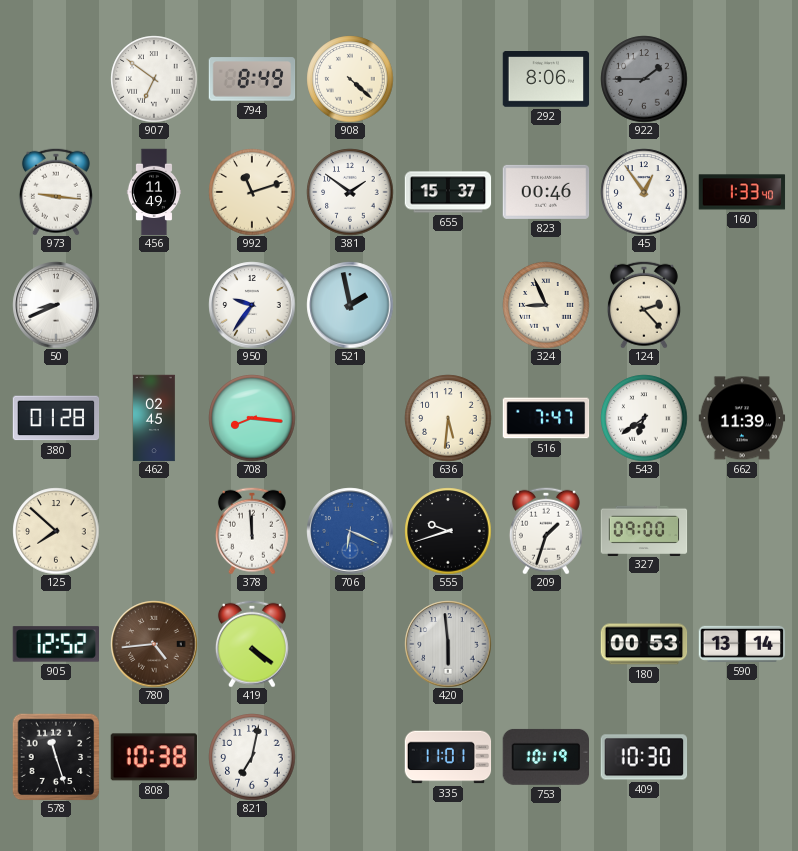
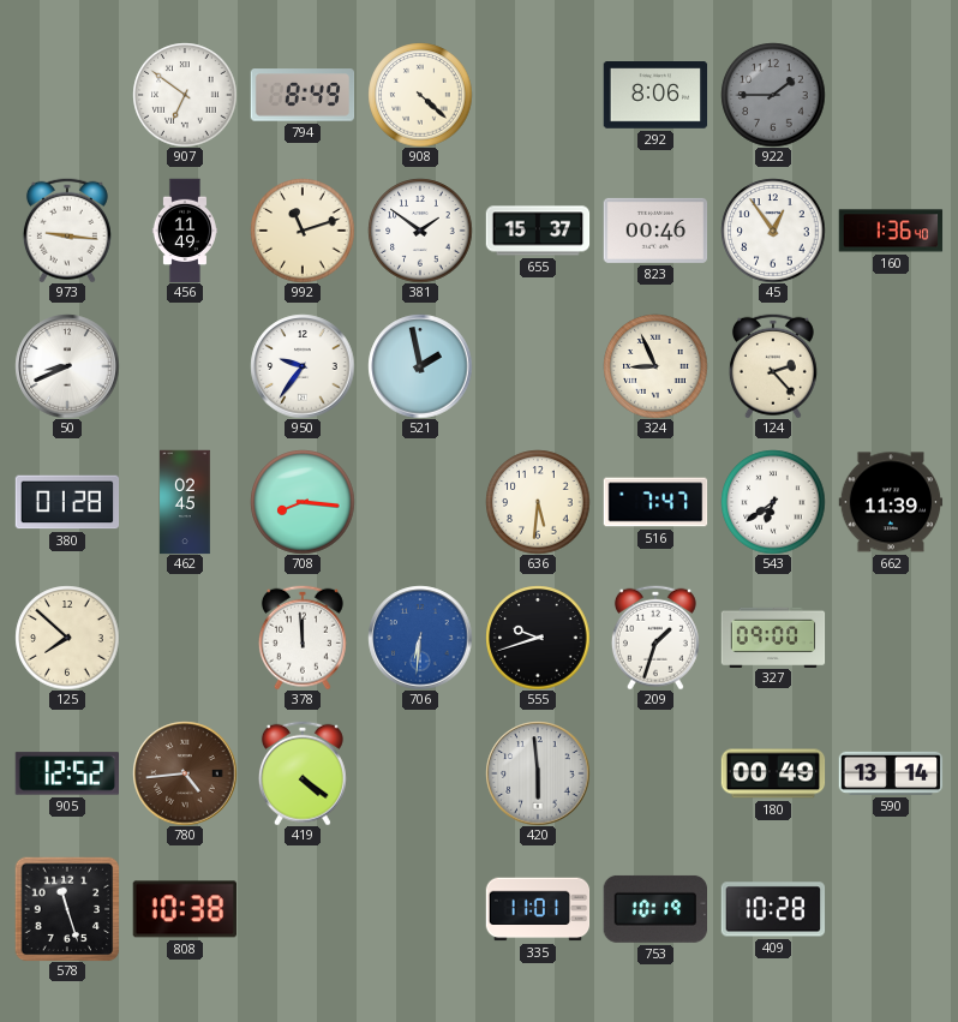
160: 1:33 -> 1:36 (891, 231)
706: 6:19 -> 6:31 (420, 638)
180: 00:53 -> 00:49 (773, 773)
821: 7:02 -> none (252, 757)
409: 10:30 -> 10:28 (773, 909)
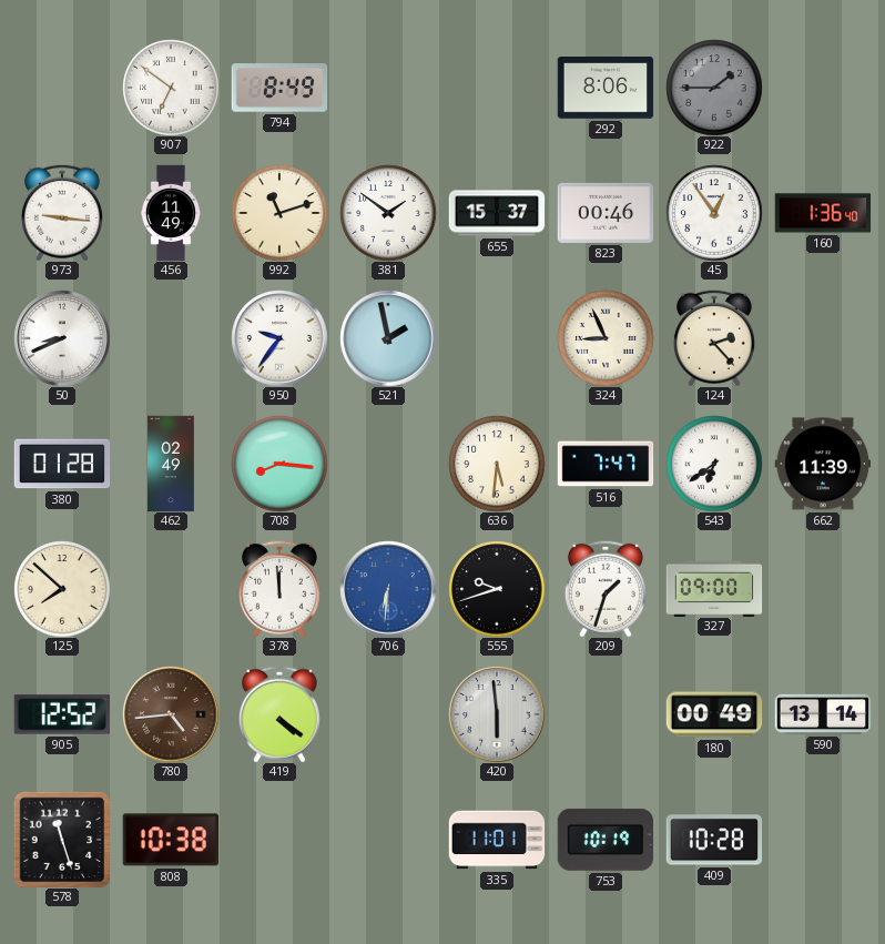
908: 4:22 -> none (420, 95)
462: 02:45 -> 02:49 (171, 464)
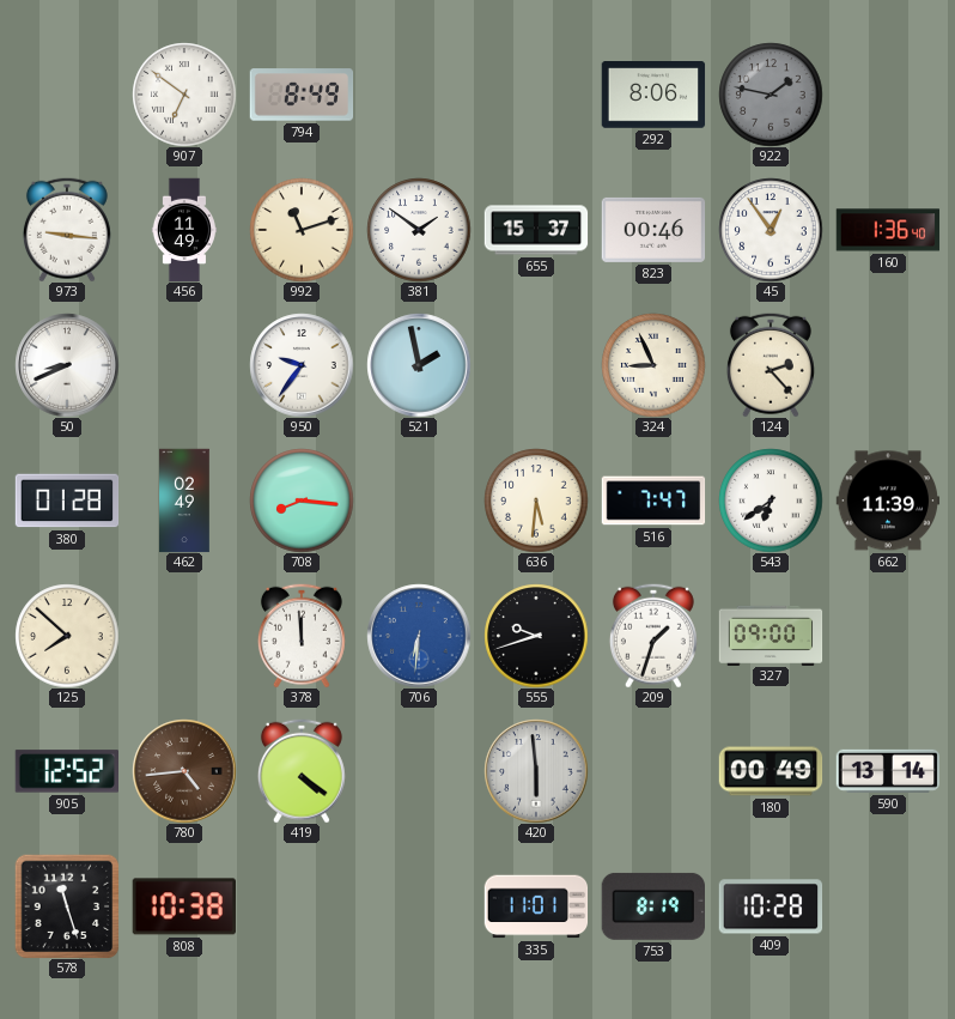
922: 1:45 -> 1:47 (771, 95)
753: 10:19 -> 8:19 (652, 906)
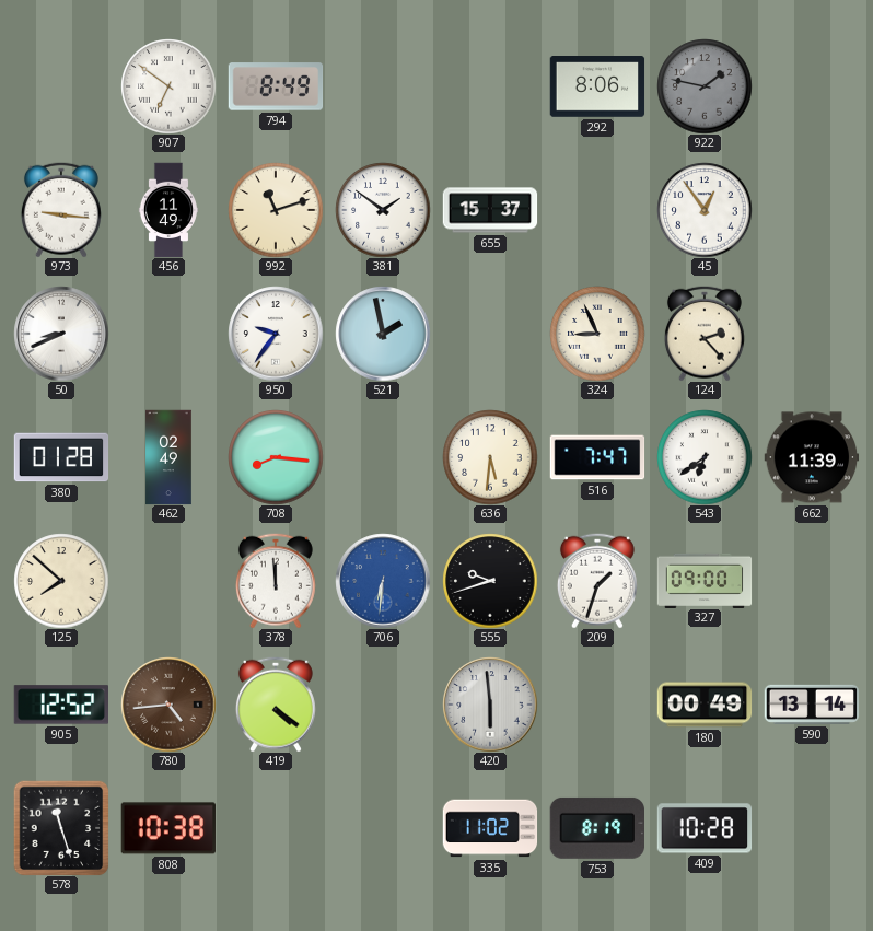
823: 00:46 -> none (653, 230)
160: 1:36 -> none (888, 230)
335: 11:01 -> 11:02 (490, 828)
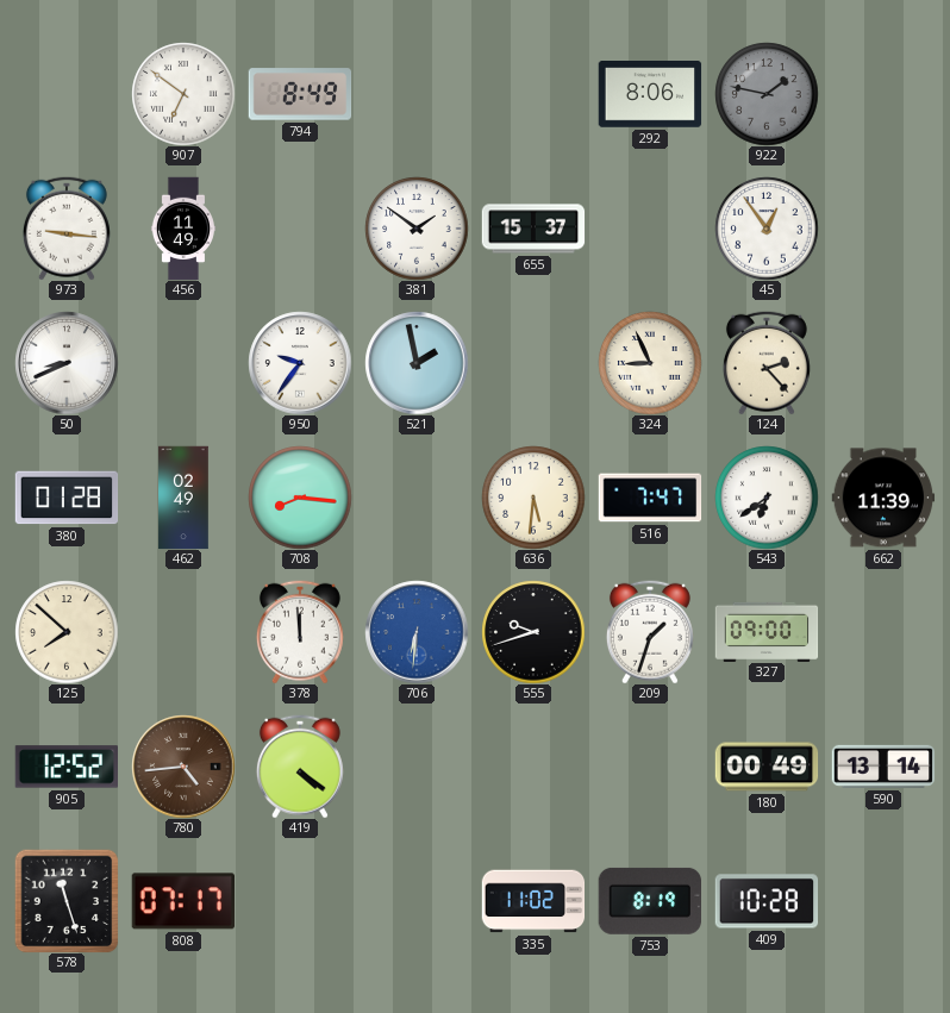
992: 11:12 -> none (276, 210)
420: 5:59 -> none (490, 705)
808: 10:38 -> 07:17 (182, 901)
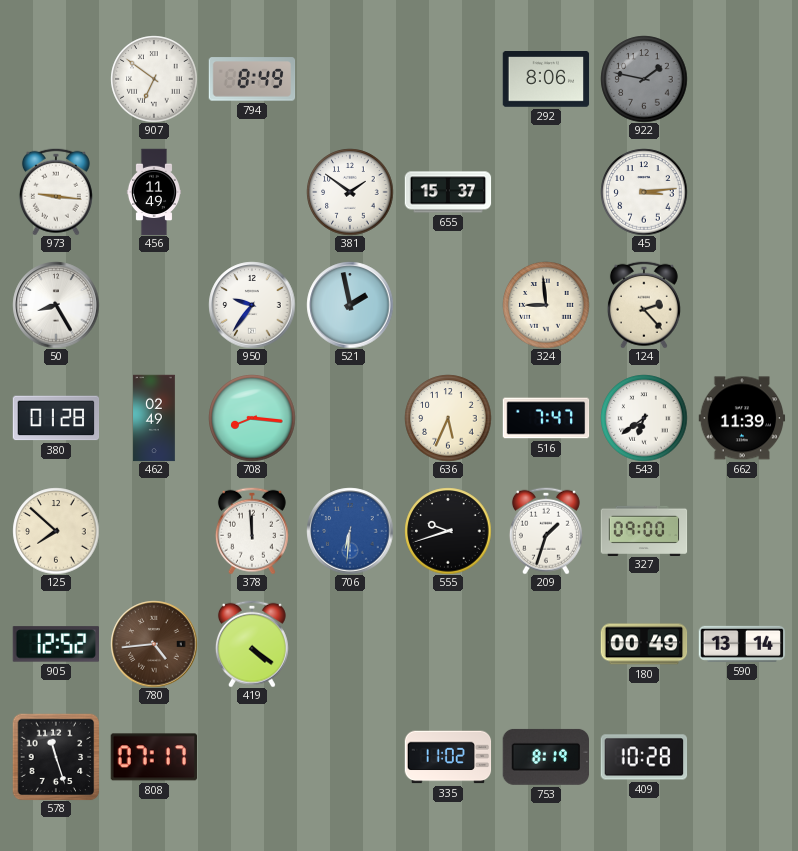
45: 12:54 -> 3:14 (644, 192)
50: 8:41 -> 8:25 (56, 305)
324: 8:56 -> 8:59 (546, 305)
636: 5:31 -> 5:34 (448, 418)
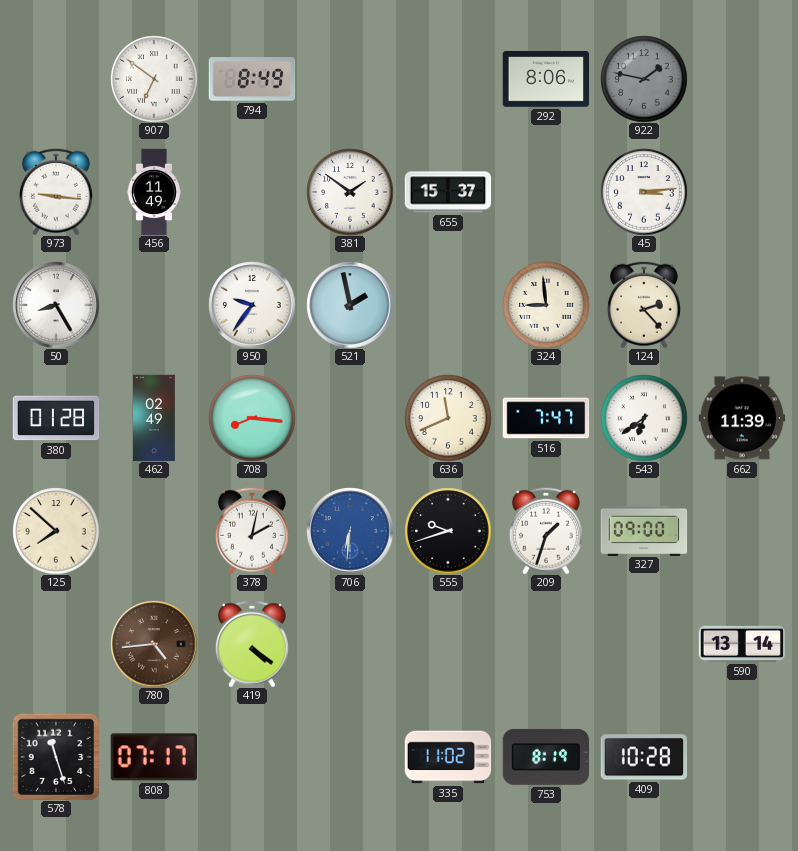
636: 5:34 -> 11:41 (448, 418)
378: 11:59 -> 2:02 (252, 531)
905: 12:52 -> none (55, 644)
180: 00:49 -> none (644, 644)
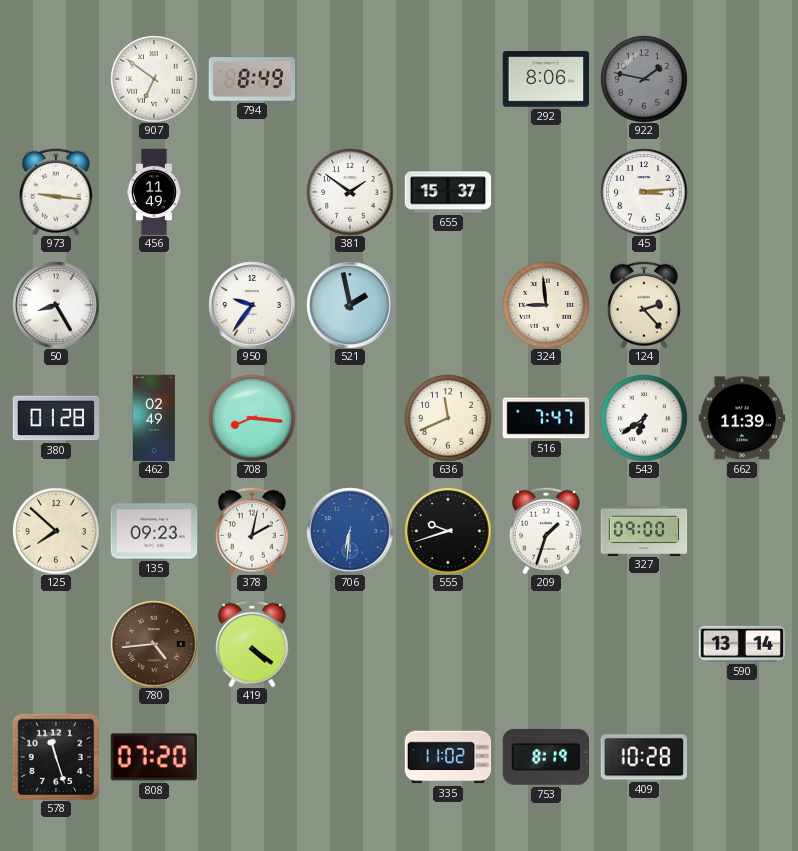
135: none -> 09:23 (154, 531)
808: 07:17 -> 07:20 (153, 757)
